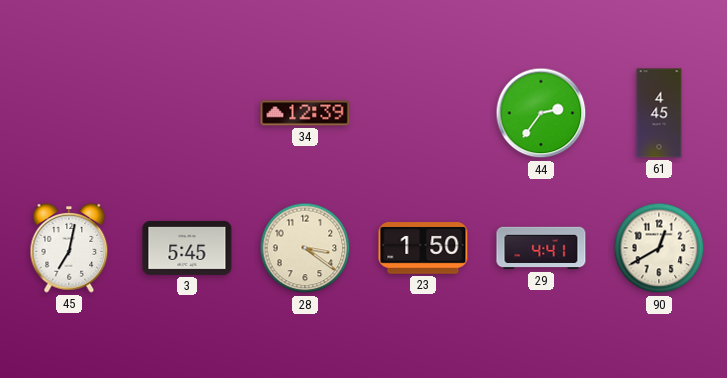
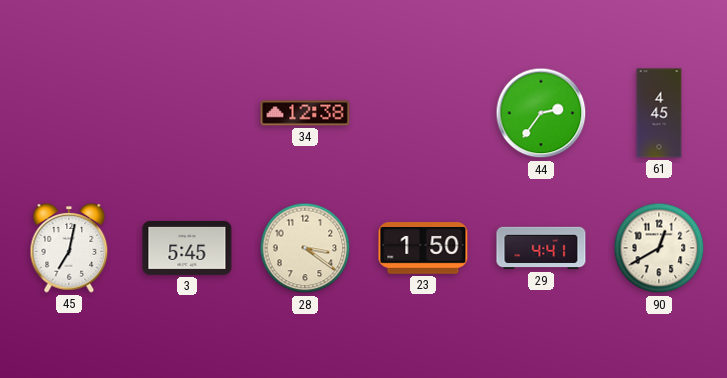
34: 12:39 -> 12:38 (305, 113)
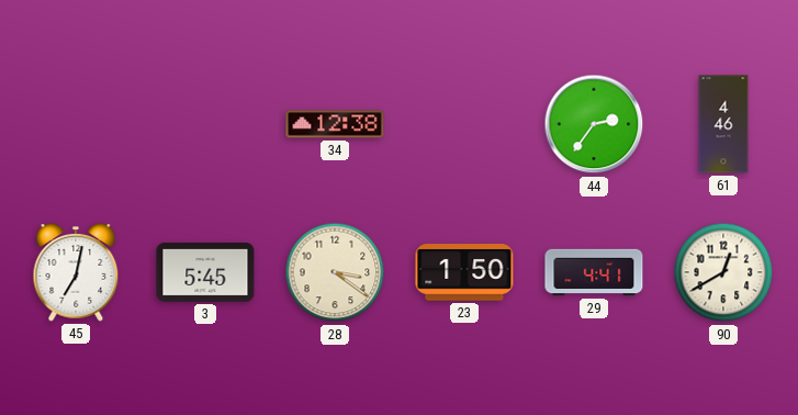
61: 4:45 -> 4:46 (723, 124)
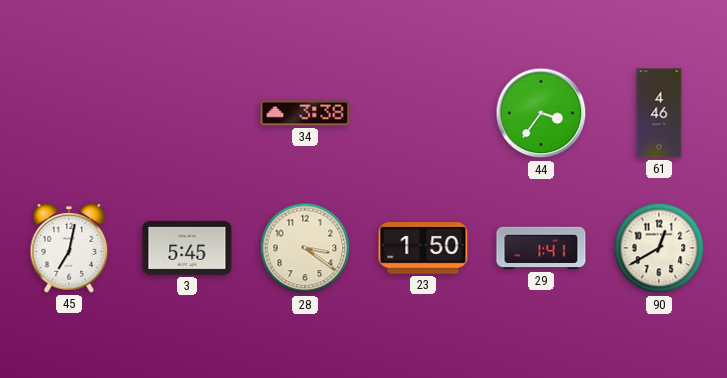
34: 12:38 -> 3:38 (305, 113)
44: 2:36 -> 3:36 (541, 113)
29: 4:41 -> 1:41 (541, 248)
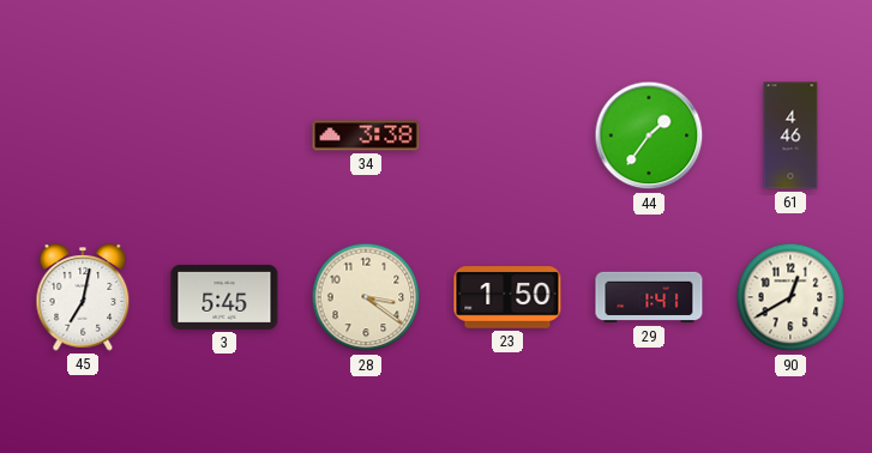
44: 3:36 -> 1:36 (649, 135)
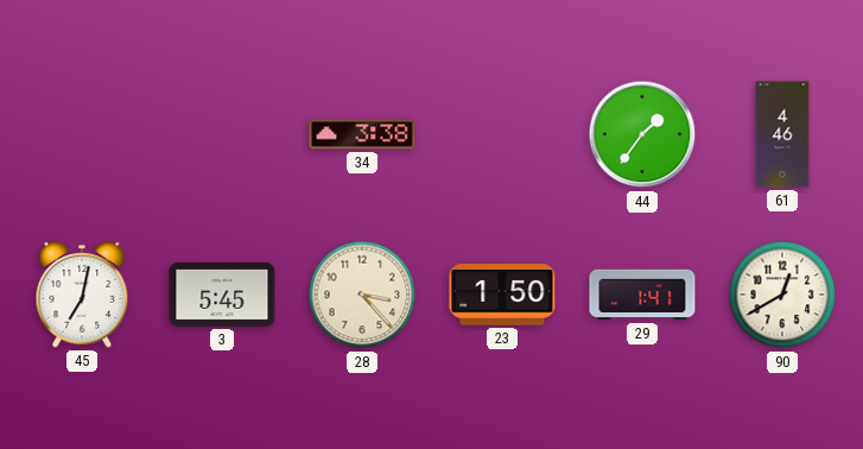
28: 3:21 -> 3:23 (362, 295)
